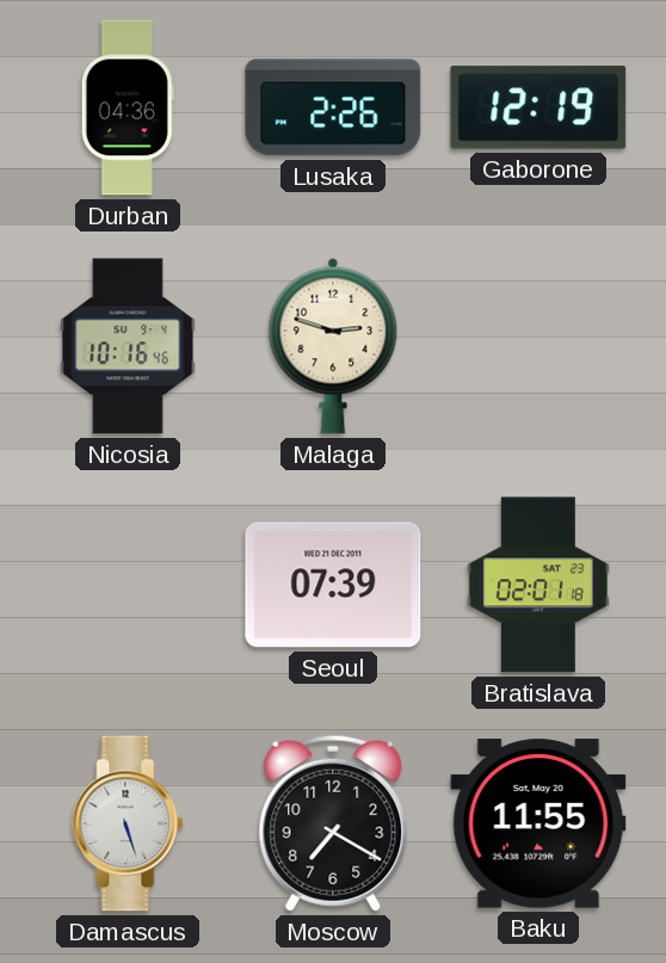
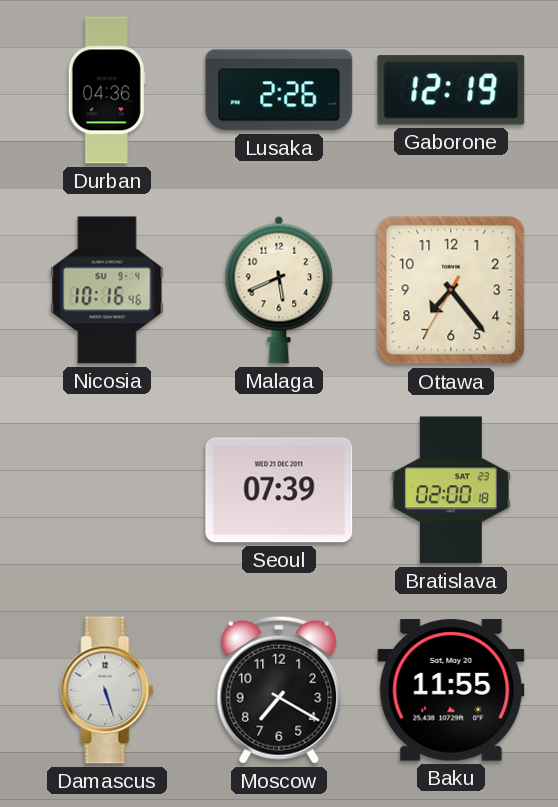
Malaga: 2:48 -> 5:41 (279, 290)
Ottawa: none -> 7:23 (451, 290)
Bratislava: 02:01 -> 02:00 (451, 490)
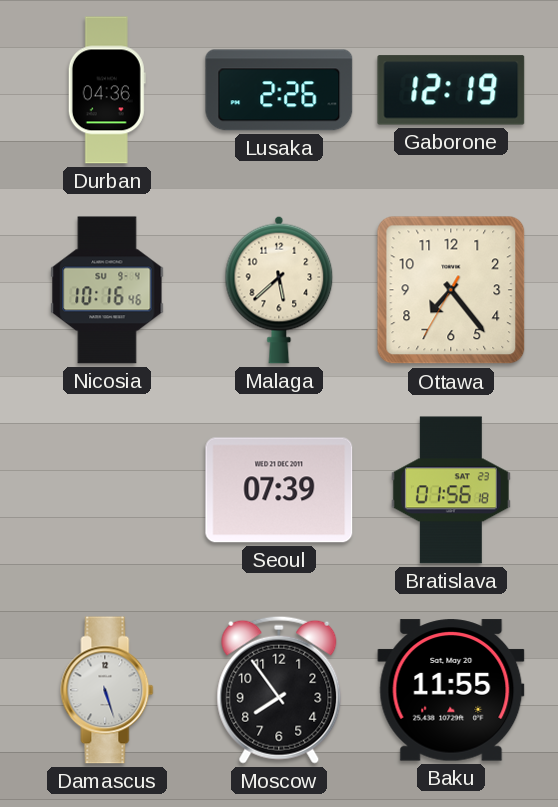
Malaga: 5:41 -> 5:38 (279, 290)
Bratislava: 02:00 -> 01:56 (451, 490)
Moscow: 7:20 -> 7:54 (279, 690)
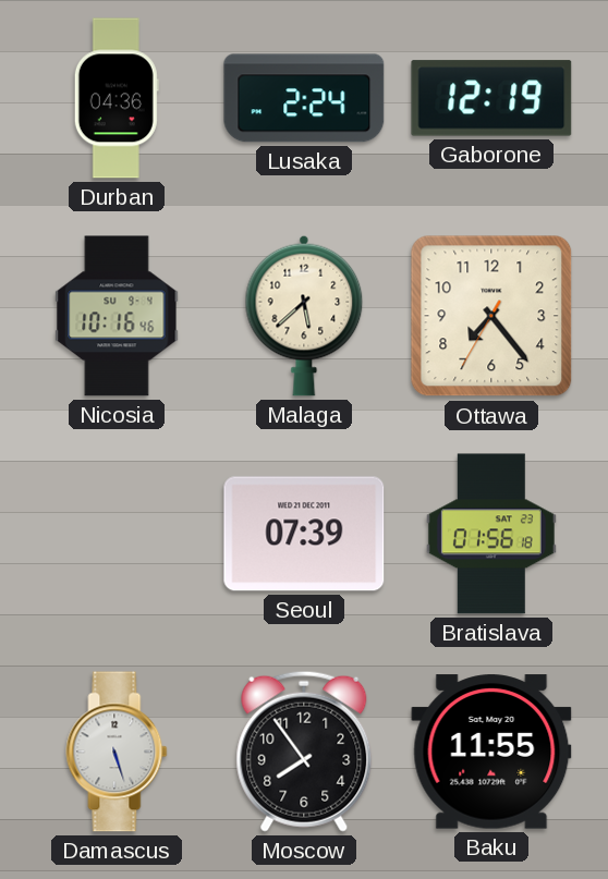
Lusaka: 2:26 -> 2:24 (304, 98)
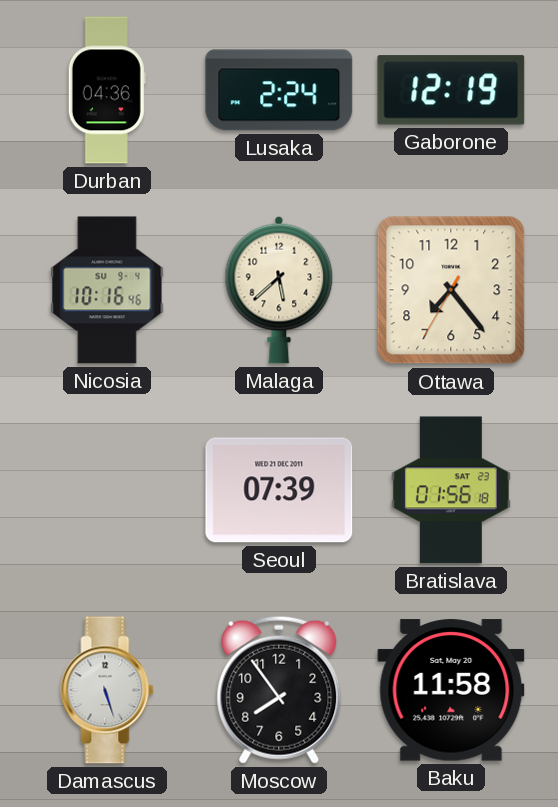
Baku: 11:55 -> 11:58 (451, 690)
